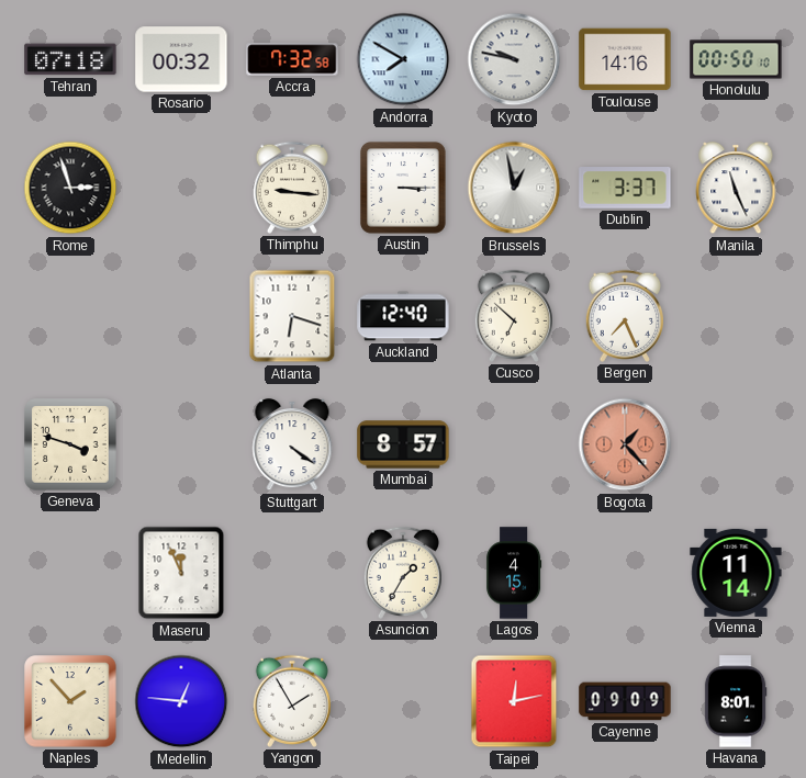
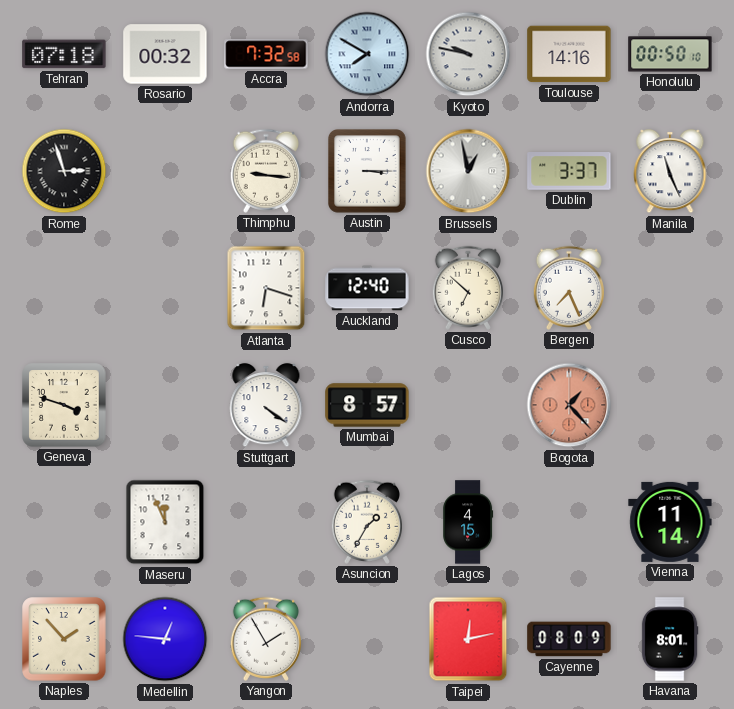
Cayenne: 09:09 -> 08:09 (569, 639)
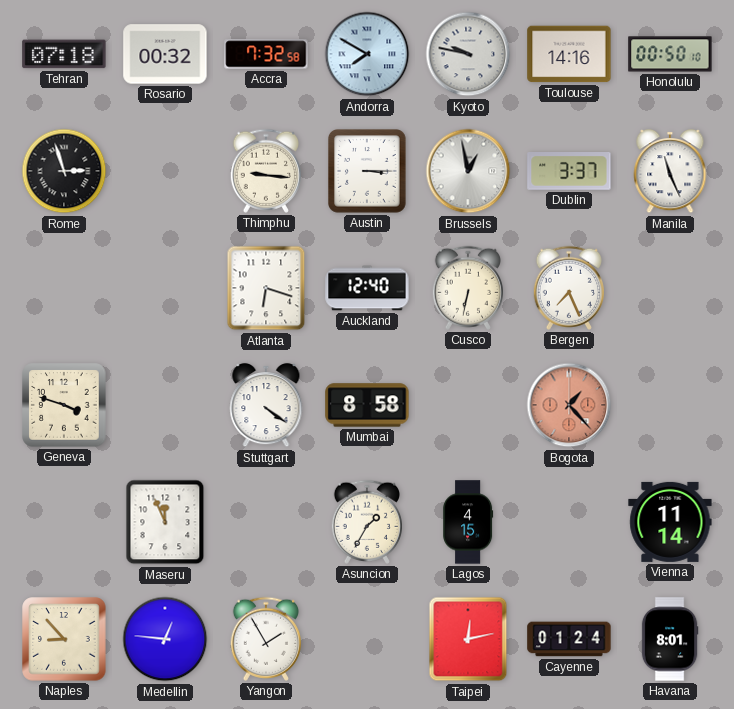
Cusco: 6:52 -> 6:32 (467, 288)
Mumbai: 8:57 -> 8:58 (367, 405)
Naples: 1:53 -> 8:53 (64, 639)
Cayenne: 08:09 -> 01:24 (569, 639)
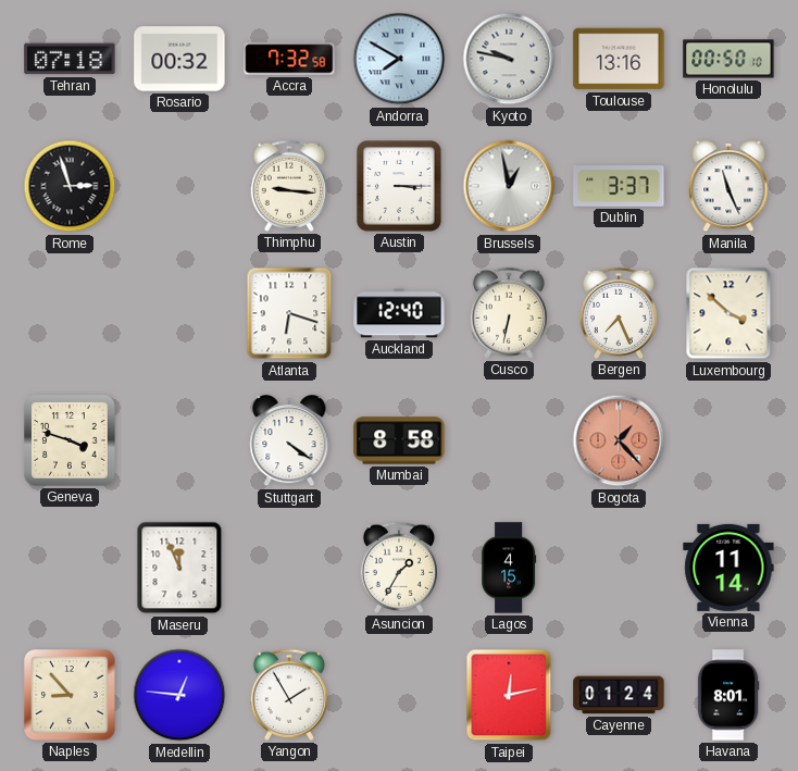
Toulouse: 14:16 -> 13:16 (619, 59)
Luxembourg: none -> 3:52 (728, 313)
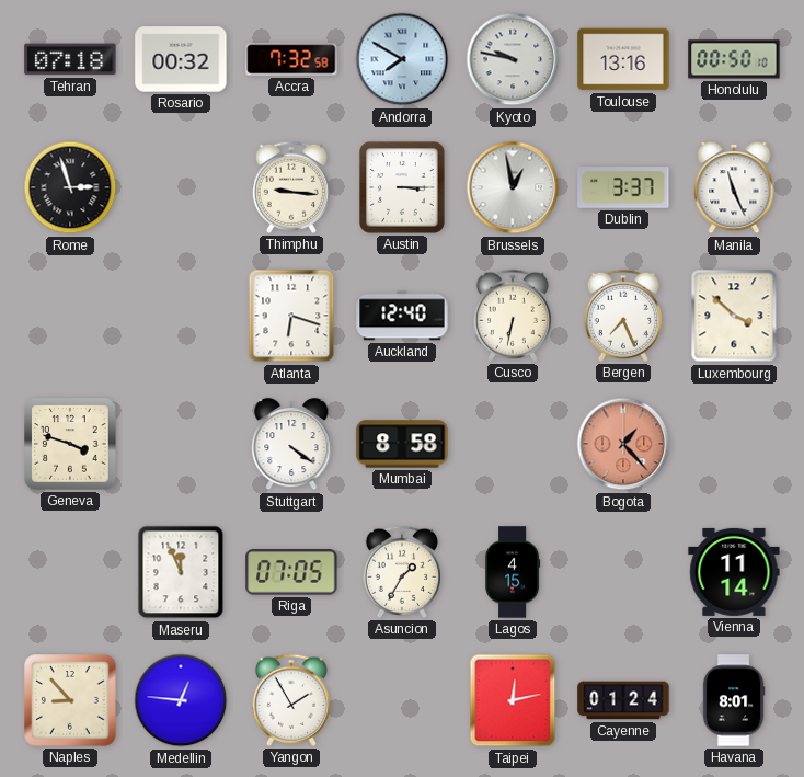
Riga: none -> 07:05 (291, 573)
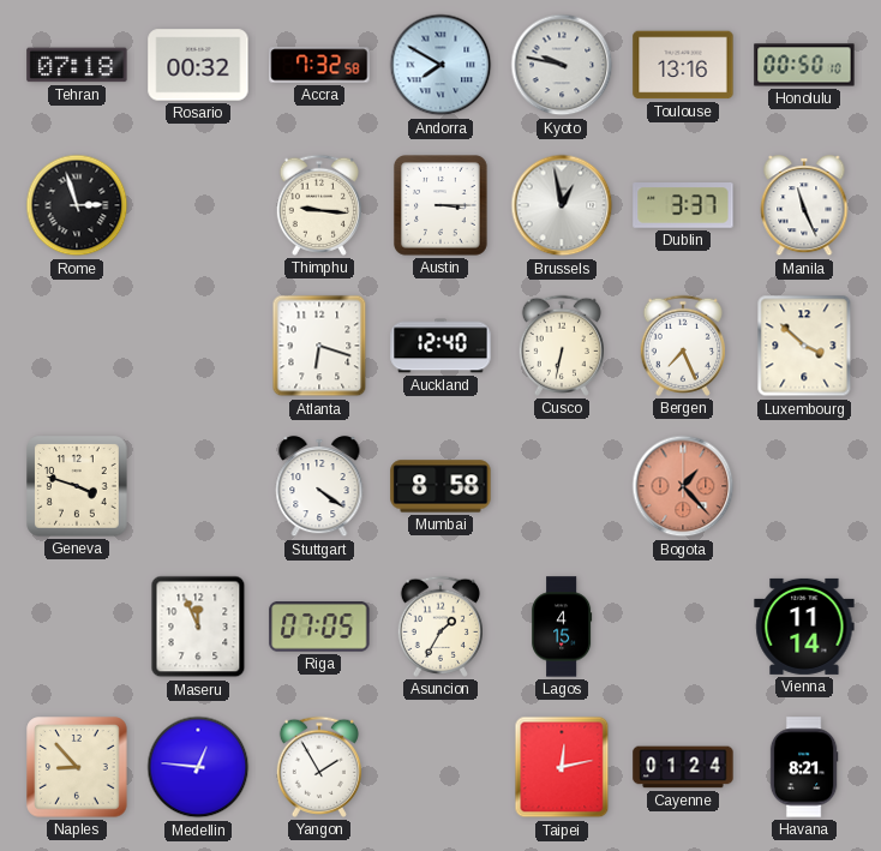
Havana: 8:01 -> 8:21 (804, 767)
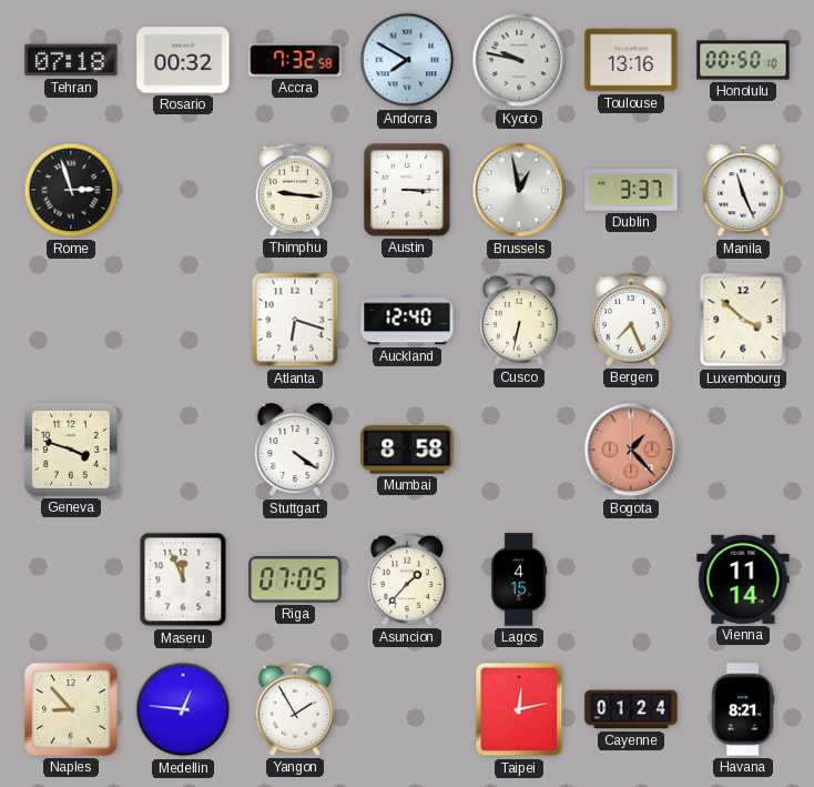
Asuncion: 1:35 -> 1:37 (406, 579)
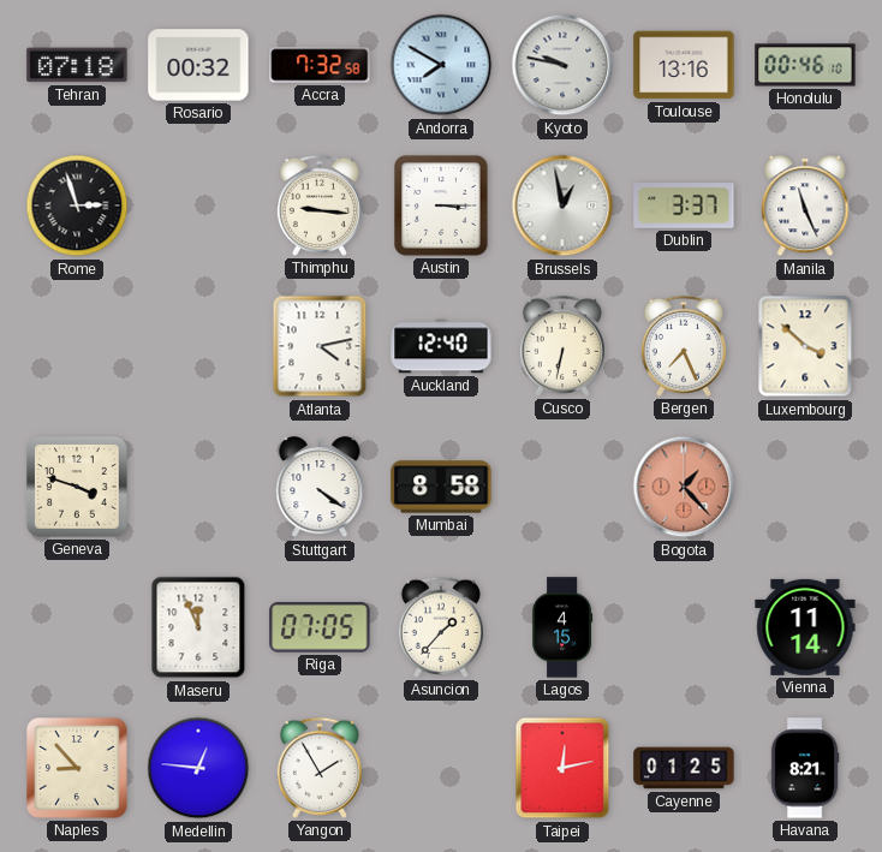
Honolulu: 00:50 -> 00:46 (805, 65)
Atlanta: 6:18 -> 4:13 (320, 346)
Cayenne: 01:24 -> 01:25 (684, 768)
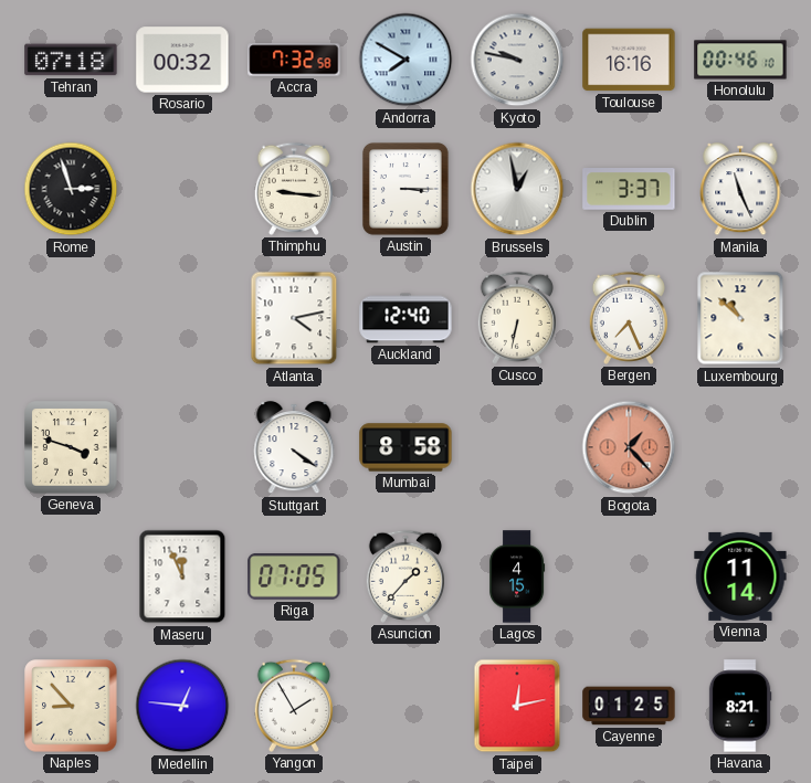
Toulouse: 13:16 -> 16:16 (629, 60)
Luxembourg: 3:52 -> 10:52 (740, 318)
